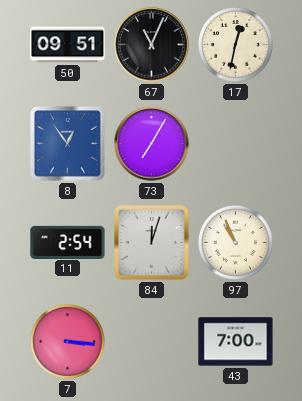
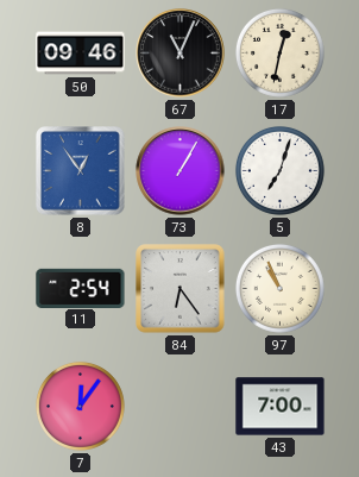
50: 09:51 -> 09:46 (81, 54)
73: 7:05 -> 1:05 (181, 171)
5: none -> 7:03 (279, 170)
84: 12:03 -> 6:24 (181, 289)
7: 3:16 -> 12:06 (80, 406)
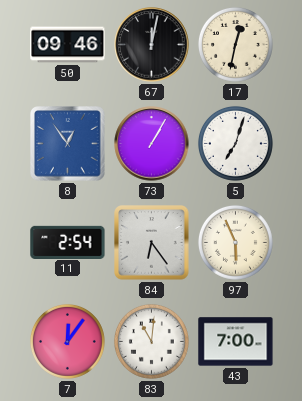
67: 11:04 -> 12:02 (152, 45)
97: 10:56 -> 5:56 (235, 242)
83: none -> 11:01 (151, 341)
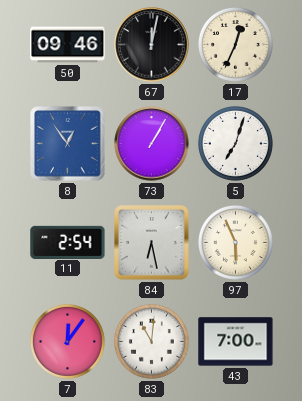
17: 12:32 -> 12:34 (235, 44)
84: 6:24 -> 6:28 (152, 243)
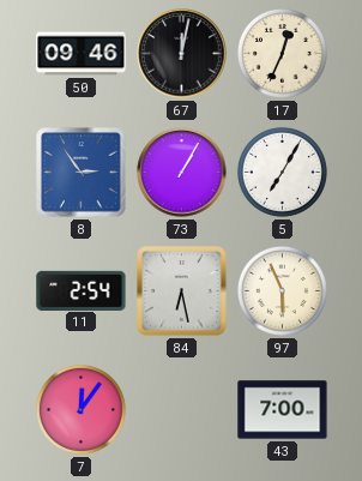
8: 12:54 -> 2:54 (82, 173)
5: 7:03 -> 7:05 (282, 172)
83: 11:01 -> none (151, 341)
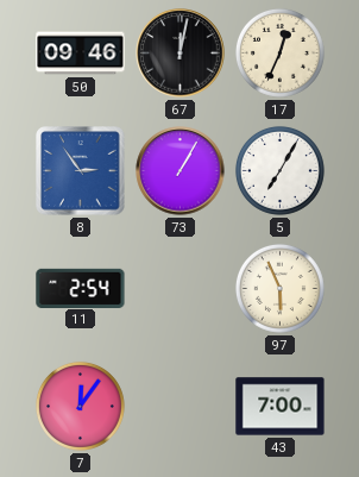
84: 6:28 -> none (182, 291)
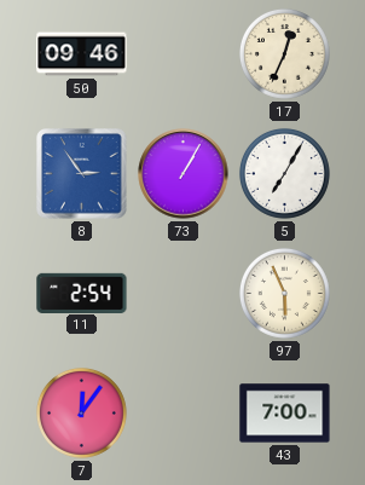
67: 12:02 -> none (181, 54)
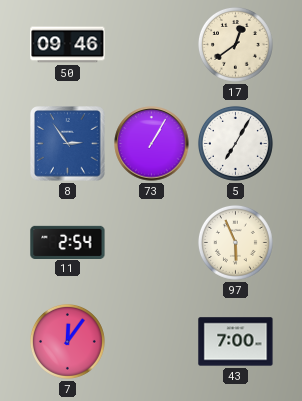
17: 12:34 -> 12:39 (235, 44)
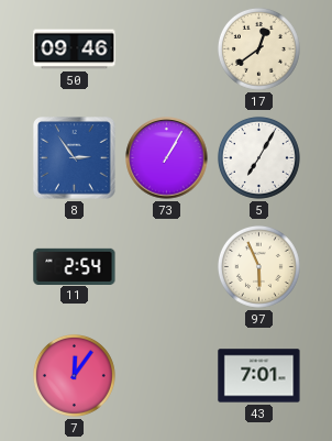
43: 7:00 -> 7:01 (259, 376)
